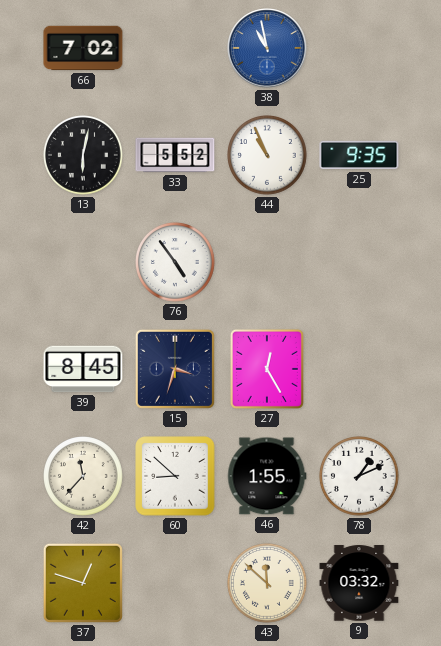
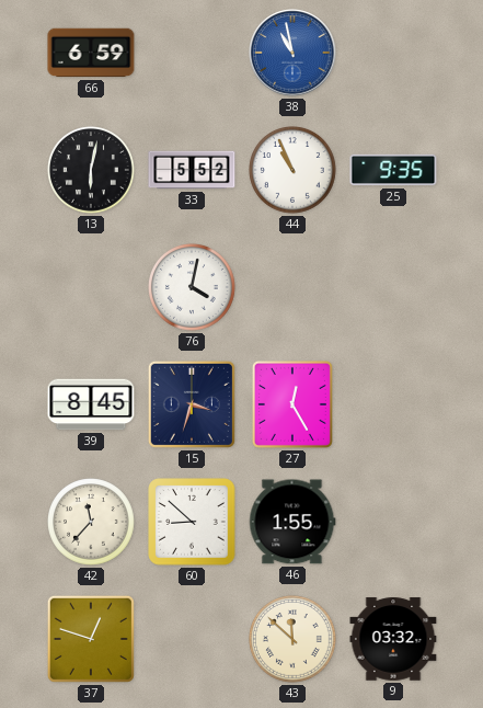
66: 7:02 -> 6:59 (91, 53)
76: 4:54 -> 4:02 (193, 288)
78: 1:11 -> none (360, 477)
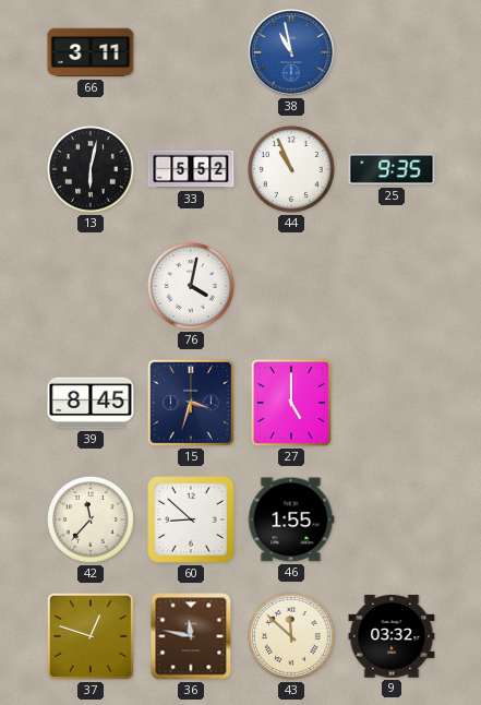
66: 6:59 -> 3:11 (91, 52)
27: 12:25 -> 5:00 (291, 403)
36: none -> 11:47 (191, 636)
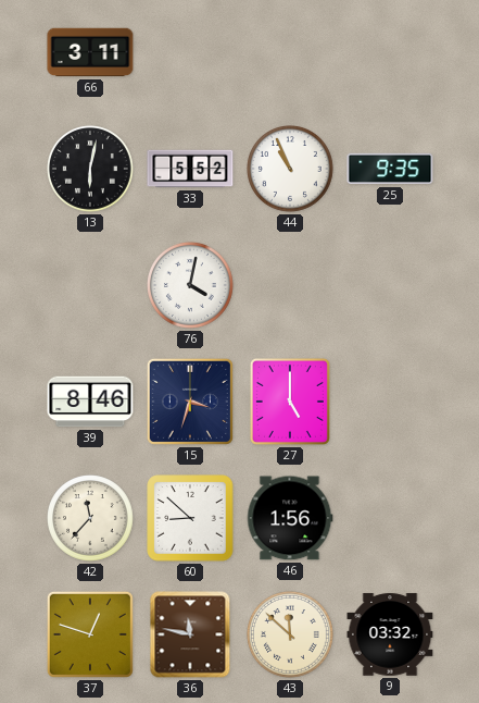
38: 10:58 -> none (291, 52)
39: 8:45 -> 8:46 (90, 402)
46: 1:55 -> 1:56 (290, 518)
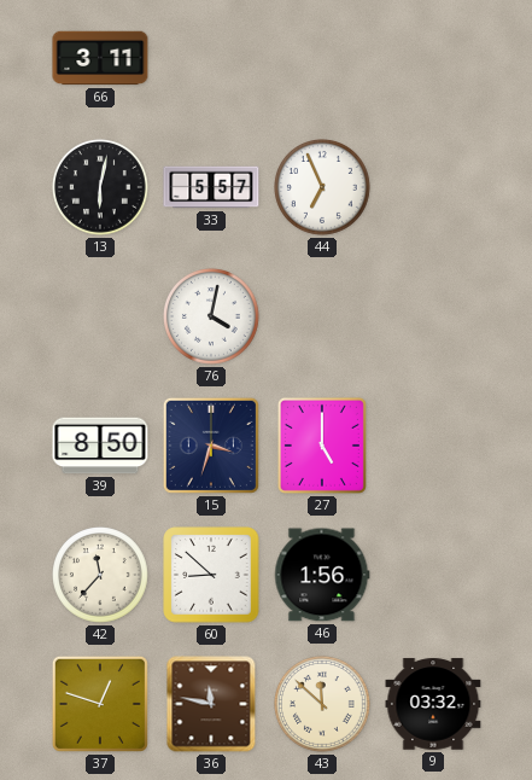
33: 5:52 -> 5:57 (211, 187)
44: 10:56 -> 6:56 (323, 188)
25: 9:35 -> none (390, 169)
39: 8:46 -> 8:50 (100, 446)
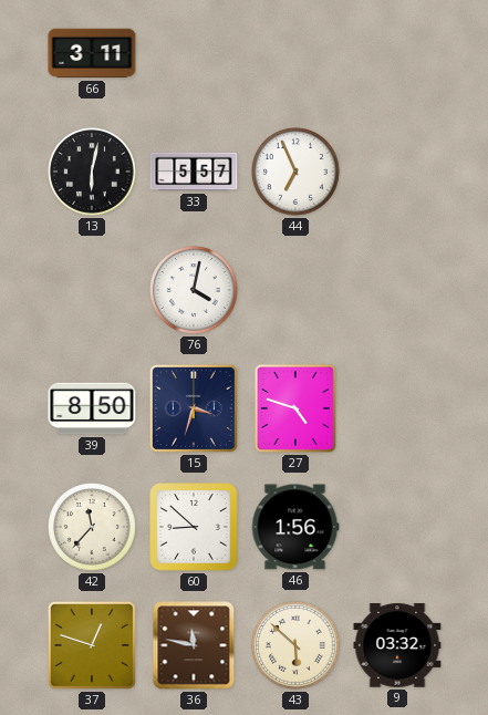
27: 5:00 -> 4:48 (295, 408)
43: 11:52 -> 5:52 (297, 646)
